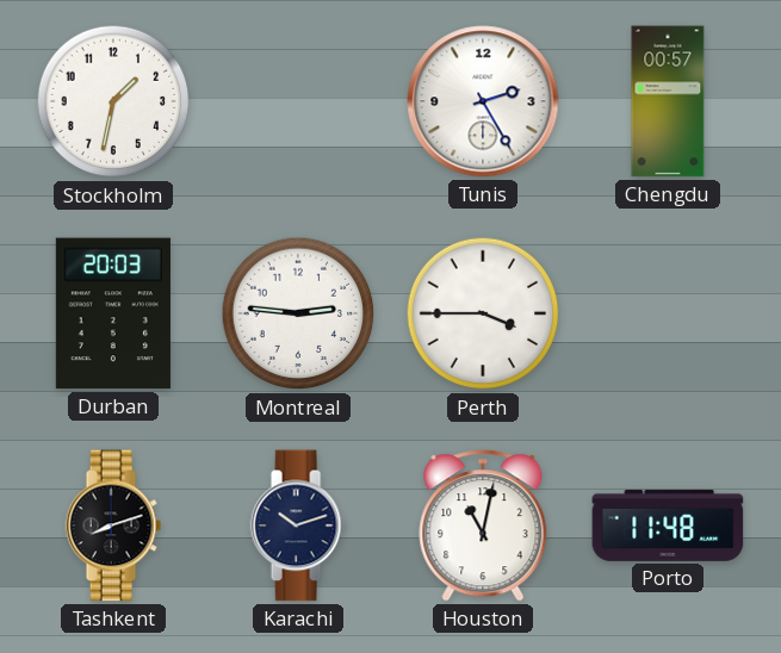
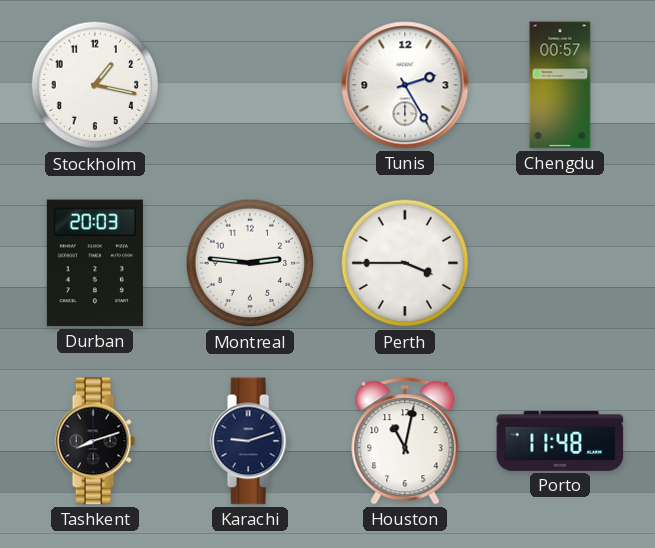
Stockholm: 1:32 -> 1:17 (95, 85)
Karachi: 10:12 -> 9:12 (250, 441)
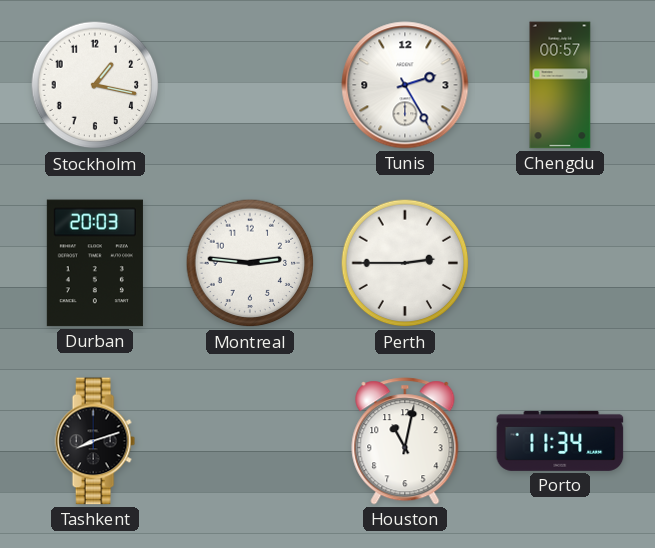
Perth: 3:45 -> 2:45 (405, 263)
Karachi: 9:12 -> none (250, 441)
Porto: 11:48 -> 11:34 (560, 441)
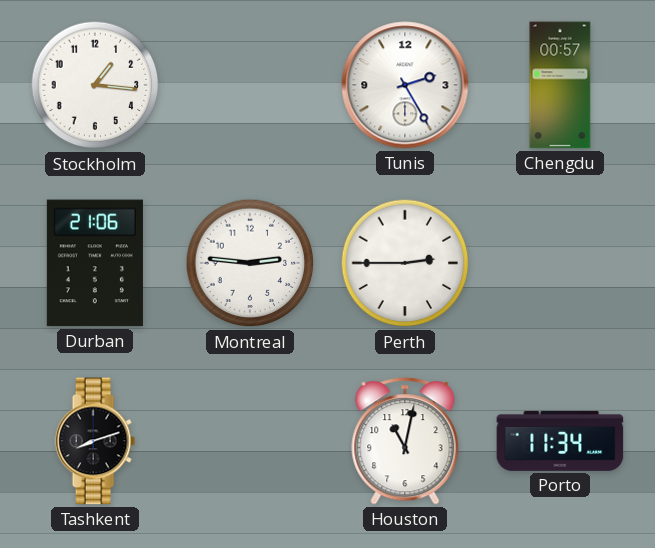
Stockholm: 1:17 -> 1:16 (95, 85)
Durban: 20:03 -> 21:06 (95, 263)
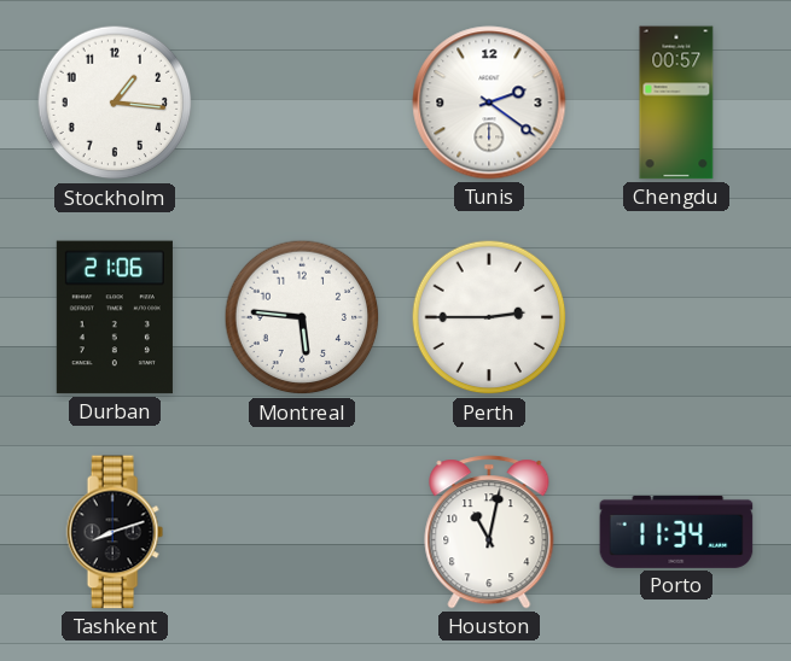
Tunis: 2:25 -> 2:21 (489, 103)
Montreal: 2:46 -> 5:46 (302, 317)
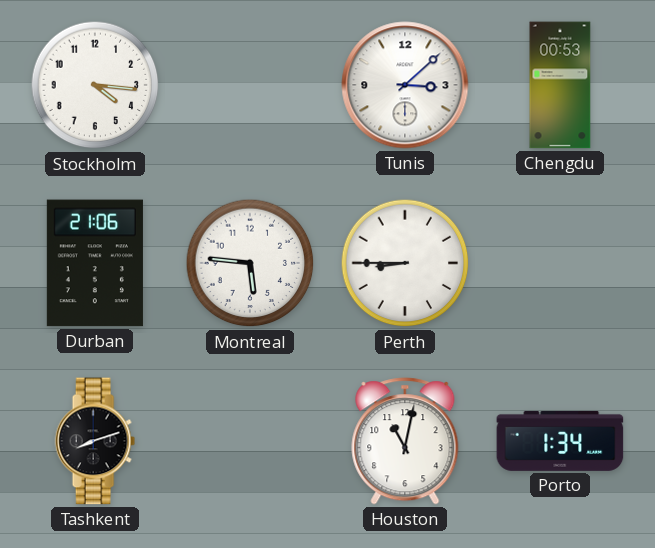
Stockholm: 1:16 -> 4:16 (95, 85)
Tunis: 2:21 -> 3:08 (405, 85)
Chengdu: 00:57 -> 00:53 (560, 85)
Perth: 2:45 -> 8:45 (405, 263)
Porto: 11:34 -> 1:34 (560, 441)
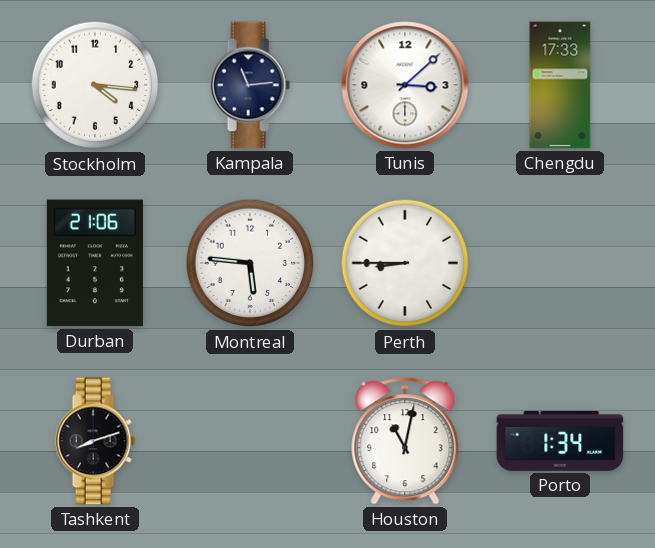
Kampala: none -> 11:14 (250, 85)
Chengdu: 00:53 -> 17:33 (560, 85)
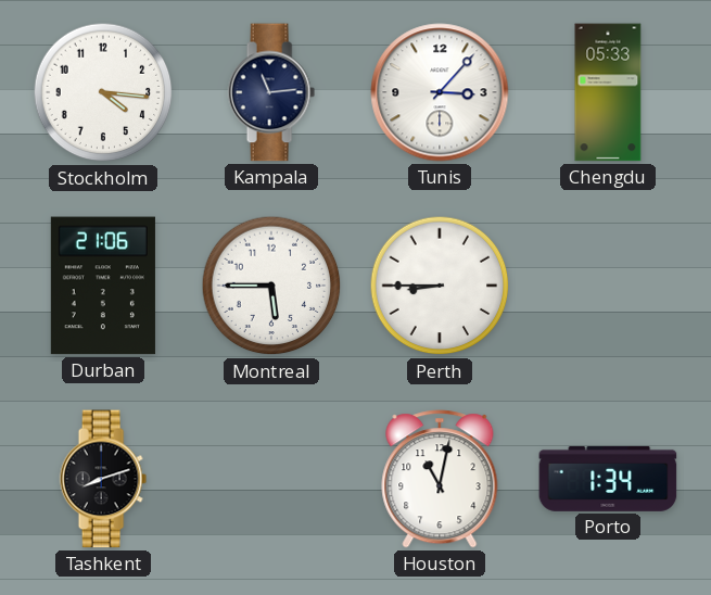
Tunis: 3:08 -> 3:07 (440, 92)
Chengdu: 17:33 -> 05:33 (608, 92)
Montreal: 5:46 -> 5:45 (271, 286)
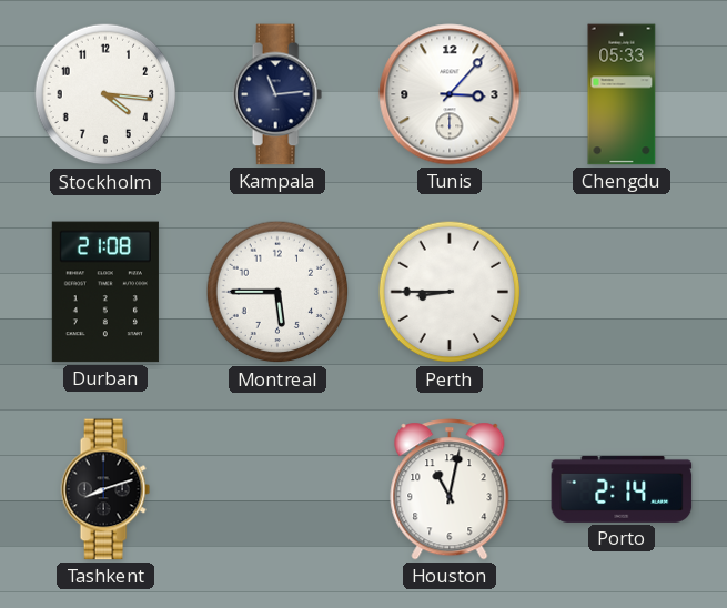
Durban: 21:06 -> 21:08 (105, 292)
Porto: 1:34 -> 2:14 (622, 489)
